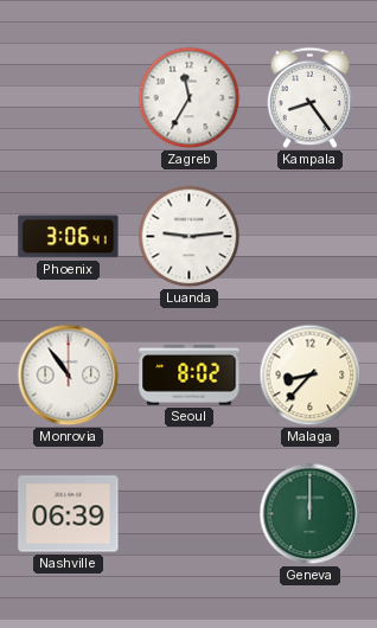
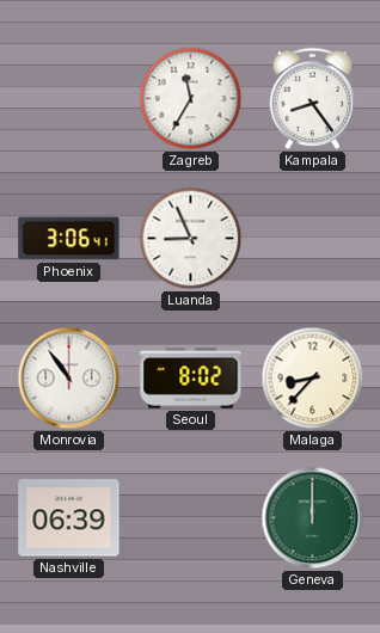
Luanda: 9:14 -> 8:56 (191, 239)
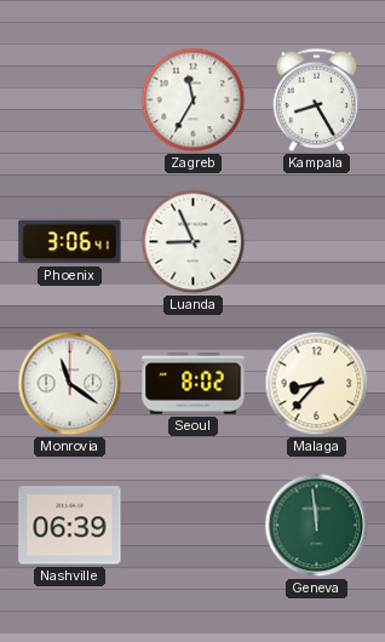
Kampala: 8:24 -> 8:25 (317, 99)
Monrovia: 10:54 -> 11:21 (70, 384)
Geneva: 12:00 -> 11:59 (317, 526)
